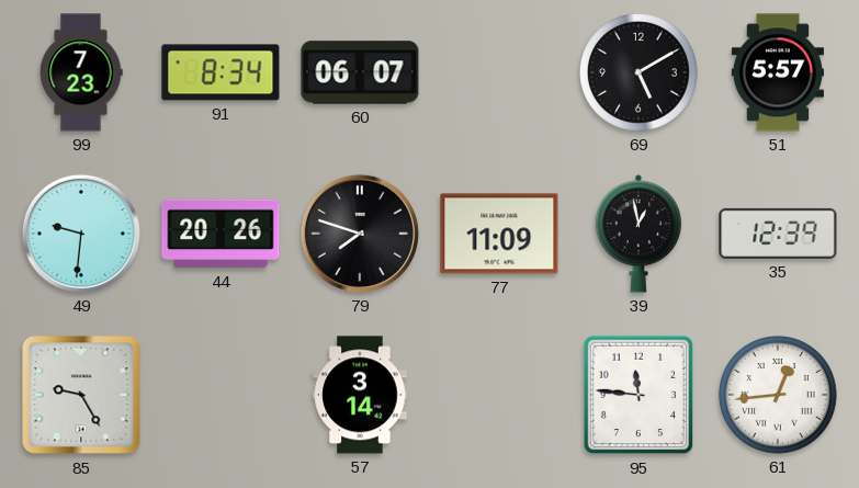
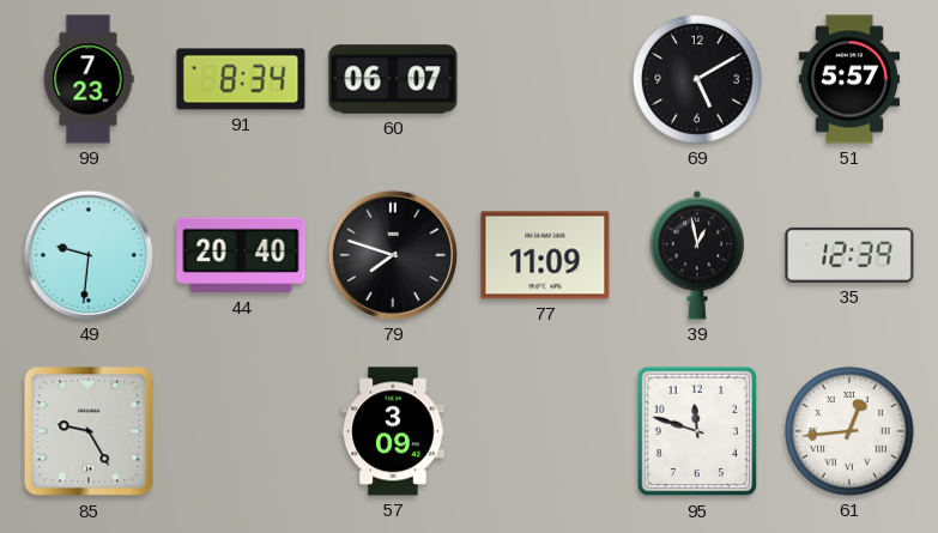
44: 20:26 -> 20:40 (241, 255)
57: 3:14 -> 3:09 (393, 431)
95: 11:46 -> 11:48 (697, 431)
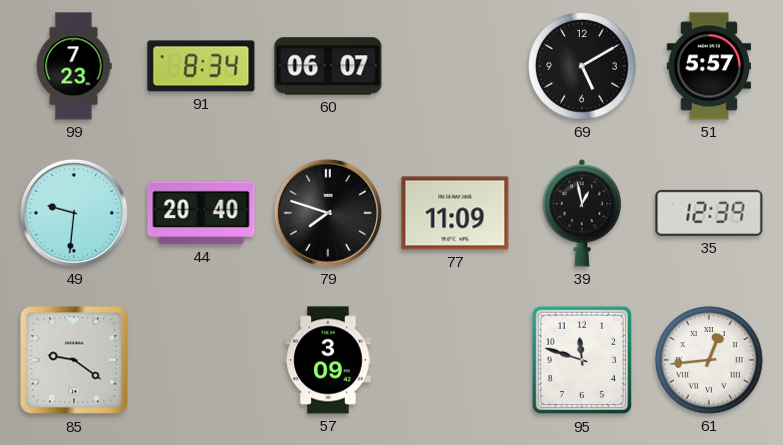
85: 9:25 -> 9:21 (74, 360)
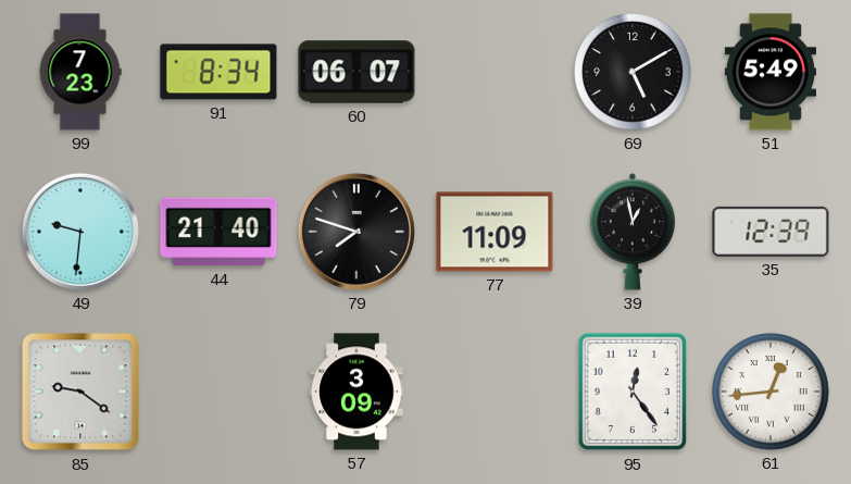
51: 5:57 -> 5:49 (769, 72)
44: 20:40 -> 21:40 (218, 232)
95: 11:48 -> 12:24 (633, 392)
